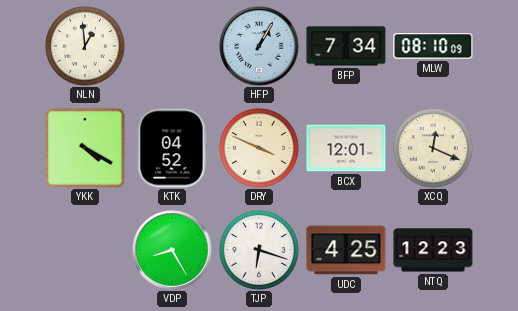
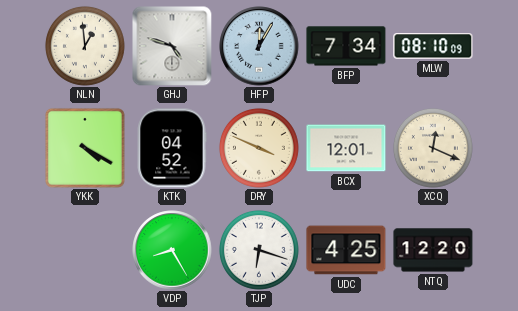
GHJ: none -> 4:48 (172, 46)
HFP: 1:05 -> 12:05 (259, 46)
NTQ: 12:23 -> 12:20 (433, 250)
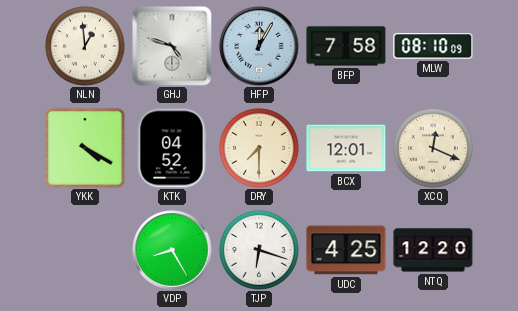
BFP: 7:34 -> 7:58 (346, 46)
DRY: 3:49 -> 7:30 (259, 148)
